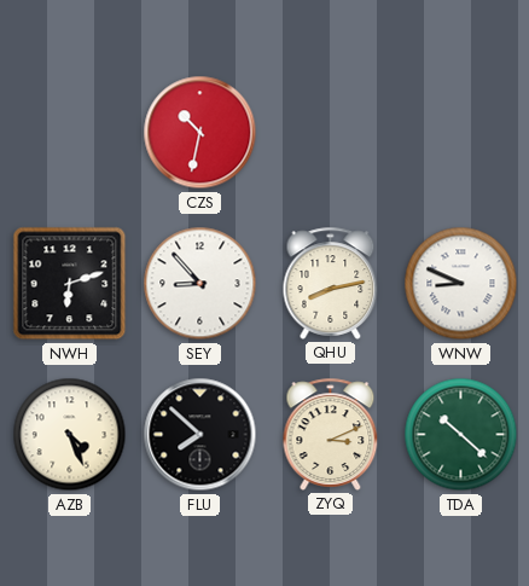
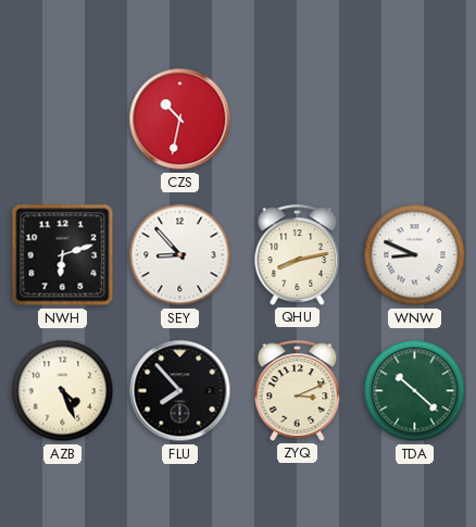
FLU: 7:52 -> 7:53 (180, 391)
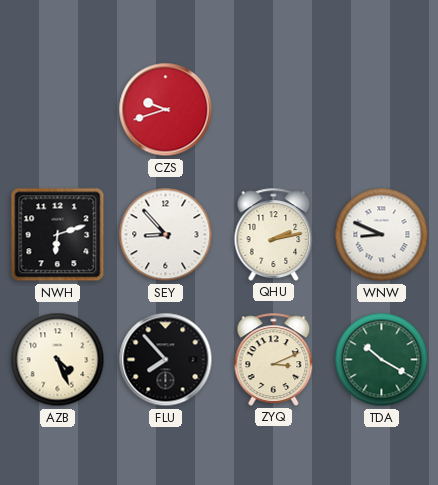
CZS: 10:32 -> 9:42 (166, 110)
QHU: 8:13 -> 2:13 (274, 234)
TDA: 10:22 -> 10:20 (382, 360)
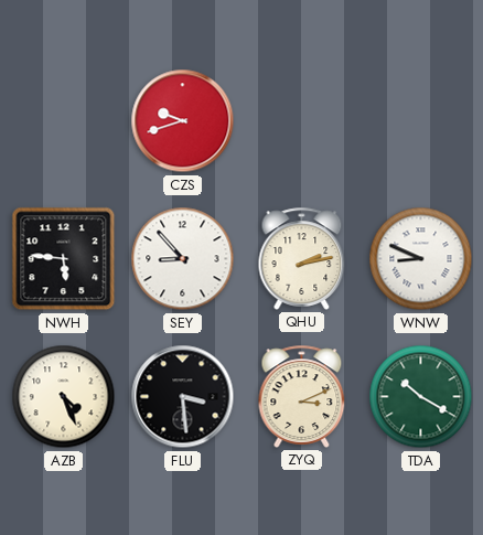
NWH: 6:12 -> 5:46 (64, 259)
FLU: 7:53 -> 3:29 (183, 397)
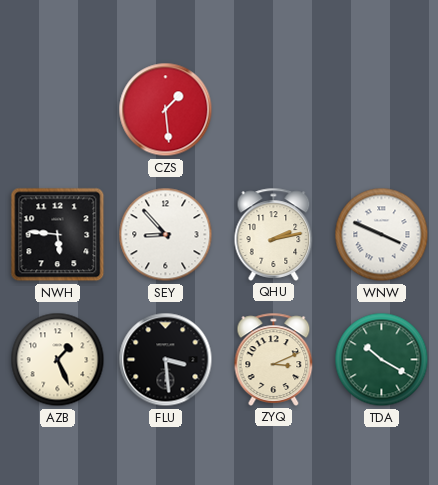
CZS: 9:42 -> 1:29 (166, 110)
WNW: 8:49 -> 3:49 (382, 235)
AZB: 4:26 -> 1:26 (58, 360)
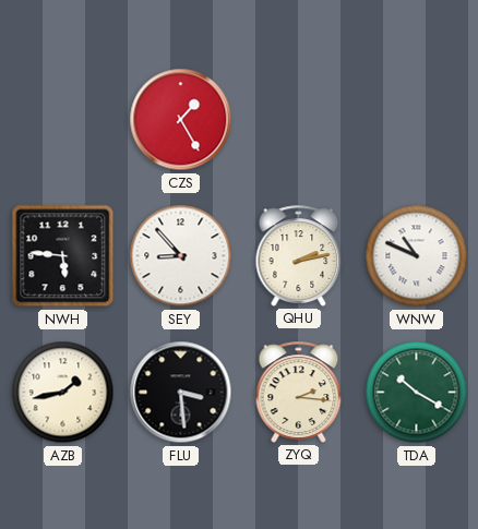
CZS: 1:29 -> 1:25 (181, 120)
WNW: 3:49 -> 10:49 (417, 256)
AZB: 1:26 -> 1:43 (63, 393)
ZYQ: 3:11 -> 2:16 (299, 392)
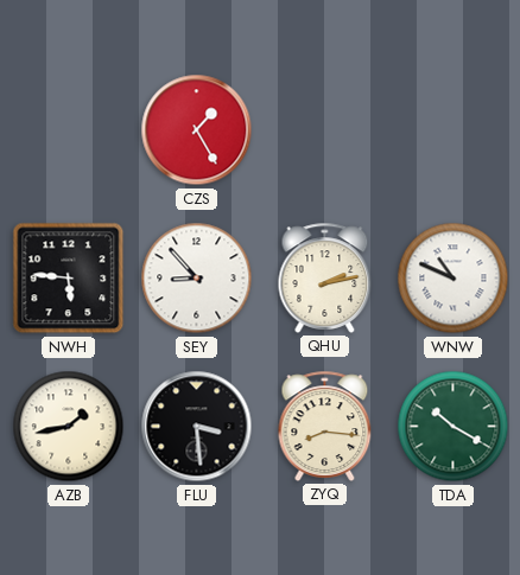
ZYQ: 2:16 -> 8:16 (325, 426)
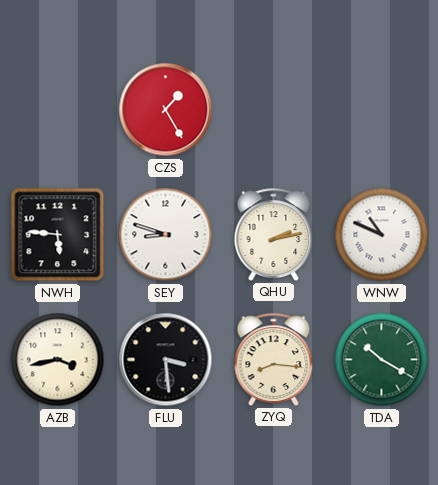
SEY: 8:53 -> 8:48 (166, 235)
AZB: 1:43 -> 3:43 (58, 360)
